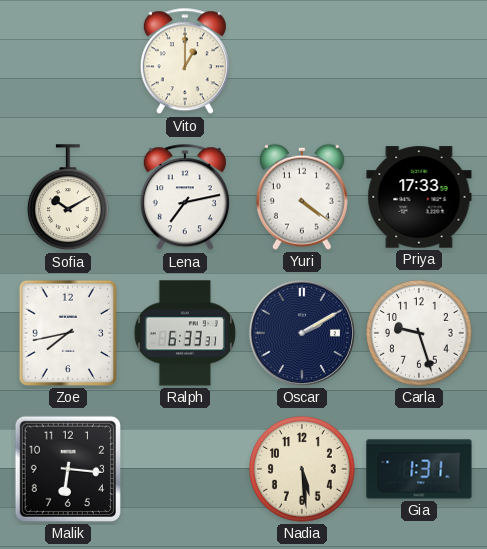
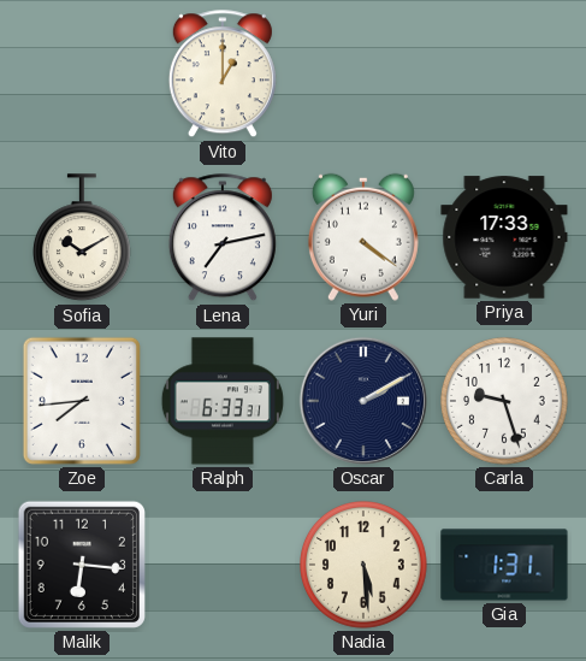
Zoe: 7:43 -> 7:44 (82, 401)
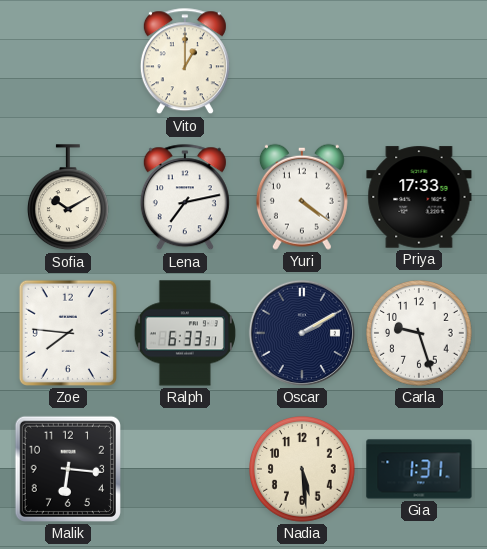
Zoe: 7:44 -> 7:46 (68, 333)
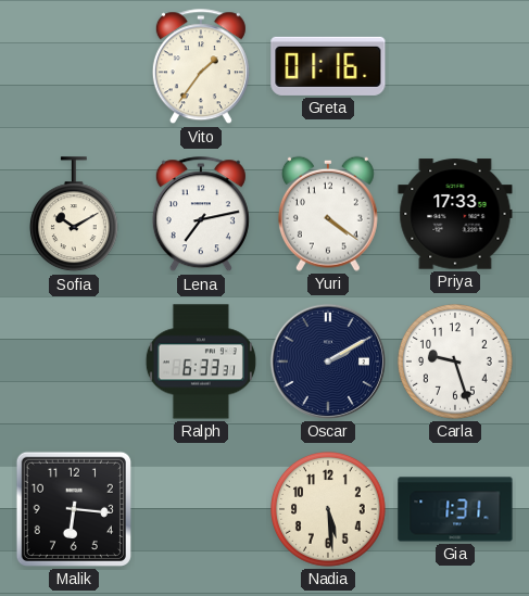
Vito: 1:00 -> 1:36 (201, 67)
Greta: none -> 01:16 (328, 66)
Zoe: 7:46 -> none (68, 333)
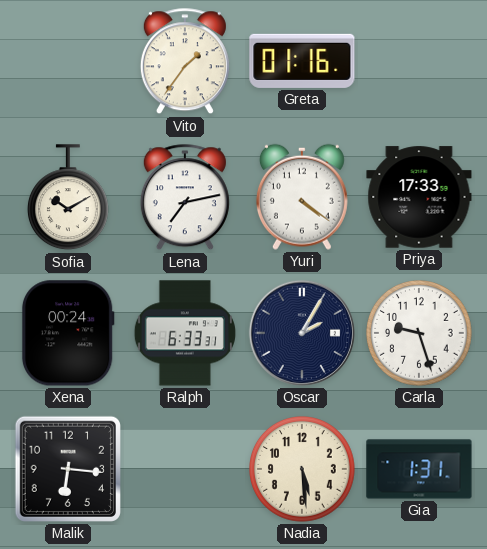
Xena: none -> 00:24 (68, 333)
Oscar: 2:10 -> 2:05 (302, 333)
